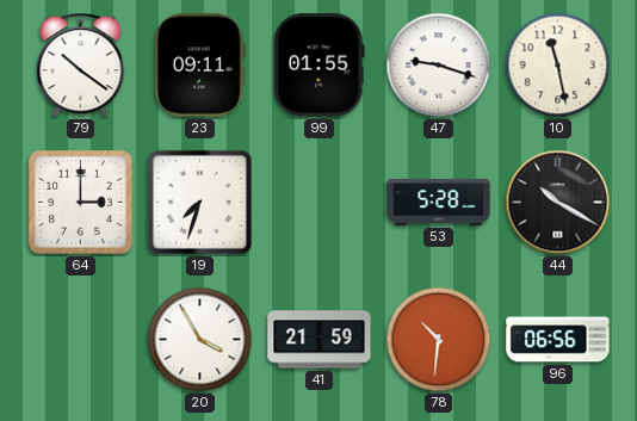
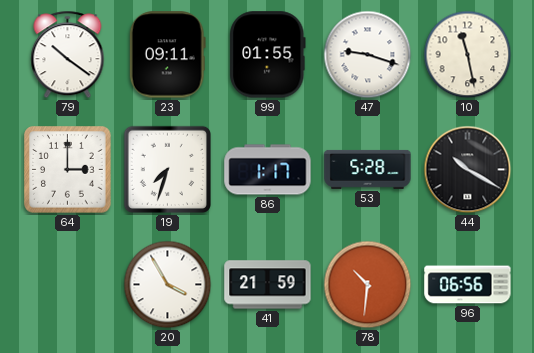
86: none -> 1:17 (268, 170)
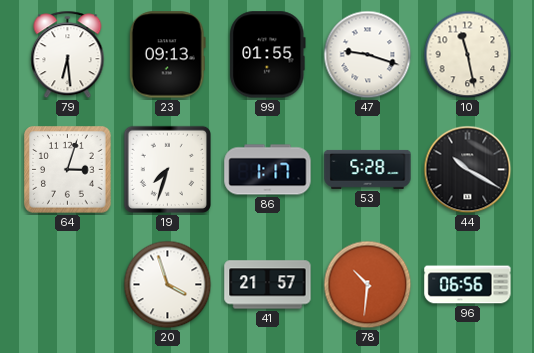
79: 10:21 -> 6:29 (68, 55)
23: 09:11 -> 09:13 (167, 55)
64: 3:00 -> 3:03 (68, 170)
20: 3:55 -> 3:57 (168, 285)
41: 21:59 -> 21:57 (268, 285)
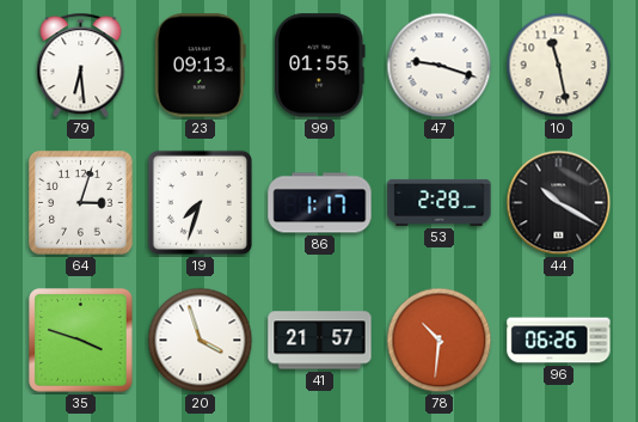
53: 5:28 -> 2:28 (440, 202)
35: none -> 3:48 (81, 341)
96: 06:56 -> 06:26 (559, 341)
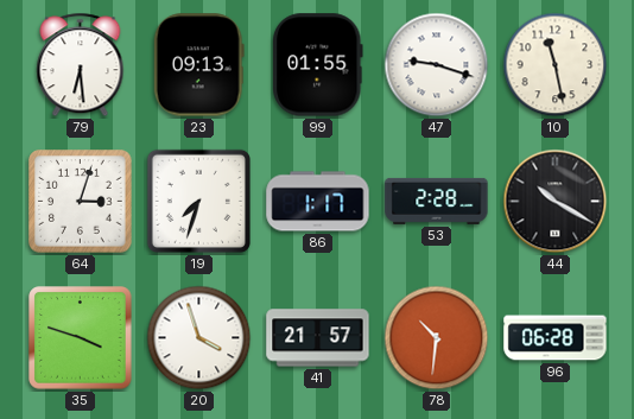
96: 06:26 -> 06:28 (556, 338)
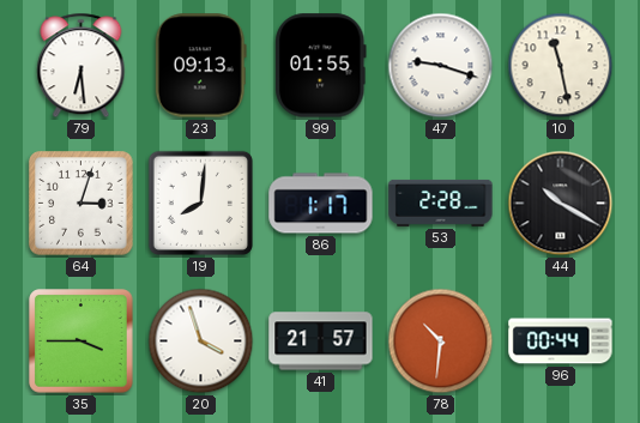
19: 7:33 -> 8:01 (200, 203)
35: 3:48 -> 3:45 (81, 342)
96: 06:28 -> 00:44 (561, 342)
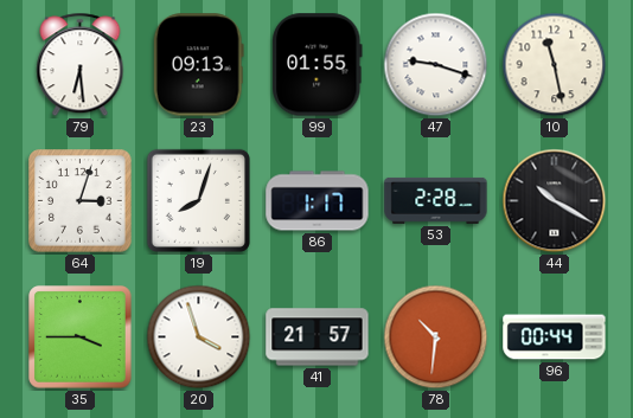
19: 8:01 -> 8:03 (198, 200)
